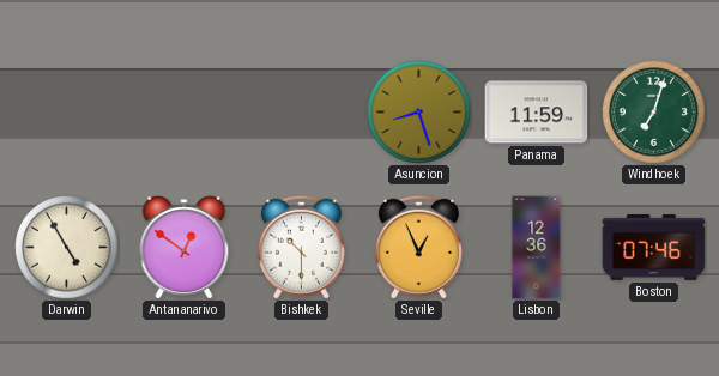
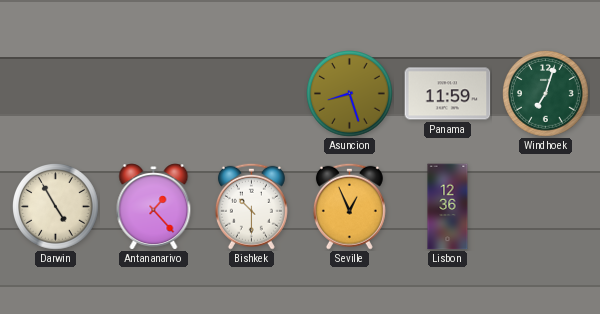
Antananarivo: 12:51 -> 1:23 (154, 207)
Boston: 07:46 -> none (654, 247)
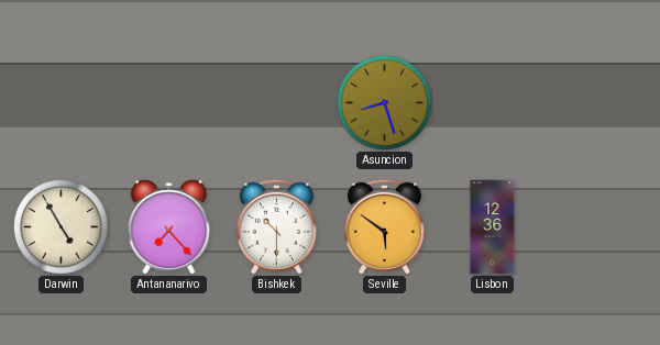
Panama: 11:59 -> none (448, 94)
Windhoek: 7:03 -> none (546, 94)
Antananarivo: 1:23 -> 7:23 (169, 227)
Seville: 12:56 -> 5:51 (384, 226)
